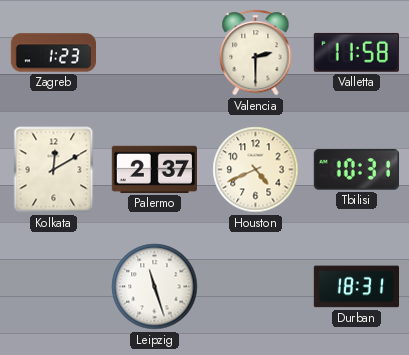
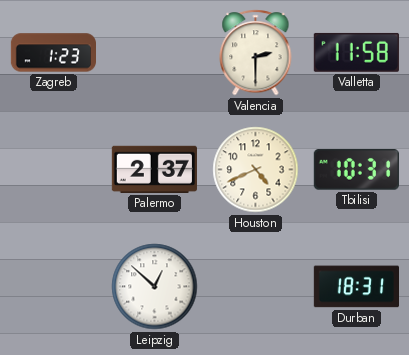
Kolkata: 12:10 -> none (54, 170)
Leipzig: 11:27 -> 12:52 (155, 287)
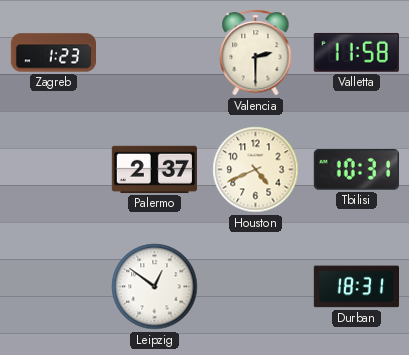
Leipzig: 12:52 -> 12:51 (155, 287)
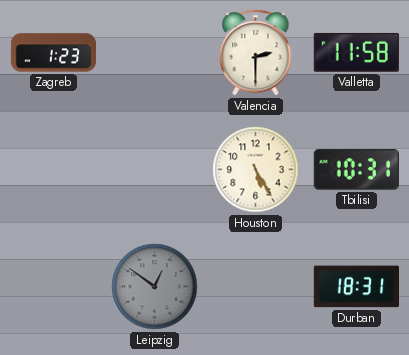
Palermo: 2:37 -> none (154, 169)
Houston: 4:41 -> 5:25 (256, 170)
Leipzig dial: white -> grey (155, 287)
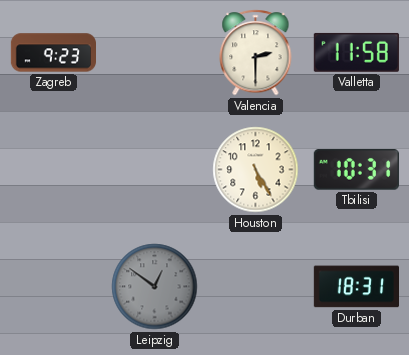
Zagreb: 1:23 -> 9:23 (53, 53)
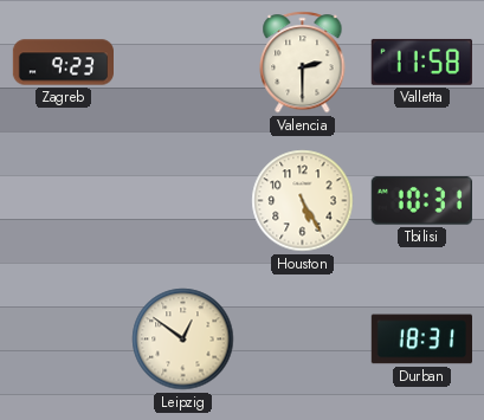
Leipzig dial: grey -> cream (183, 340)
